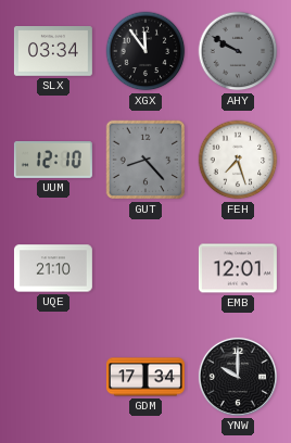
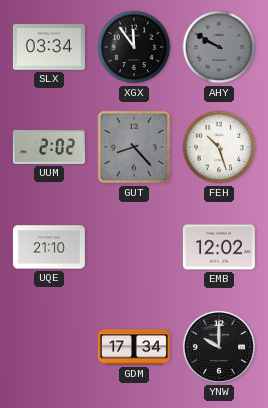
UUM: 12:10 -> 2:02 (49, 148)
FEH: 7:27 -> 10:27 (219, 147)
EMB: 12:01 -> 12:02 (219, 247)
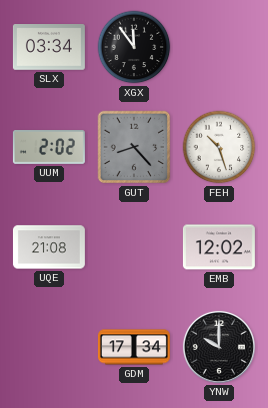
AHY: 9:50 -> none (219, 47)
UQE: 21:10 -> 21:08 (49, 247)
